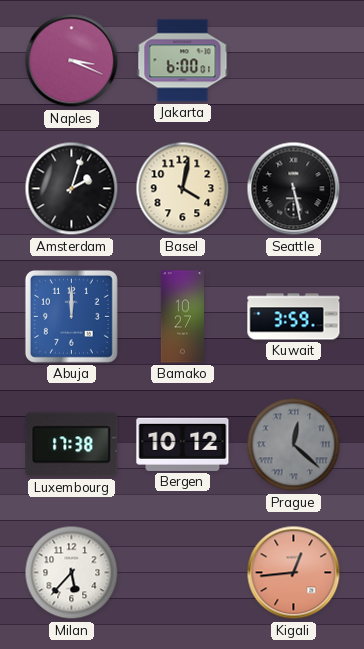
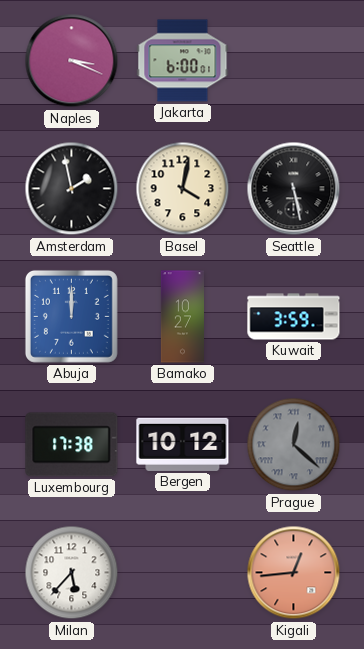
Amsterdam: 2:03 -> 1:58 (72, 189)
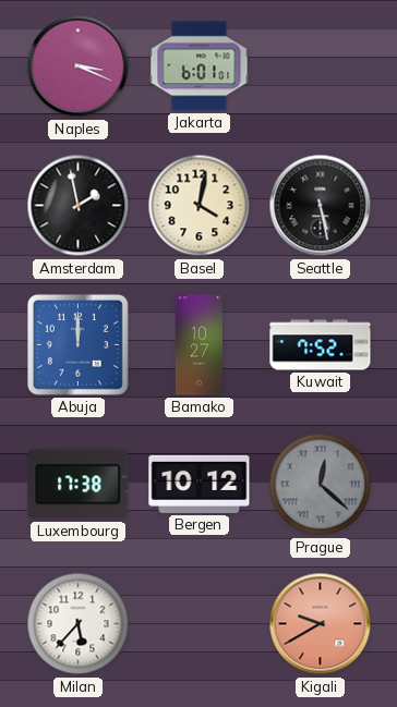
Jakarta: 6:00 -> 6:01 (200, 66)
Kuwait: 3:59 -> 7:52 (321, 345)
Kigali: 12:44 -> 9:40 (321, 624)
